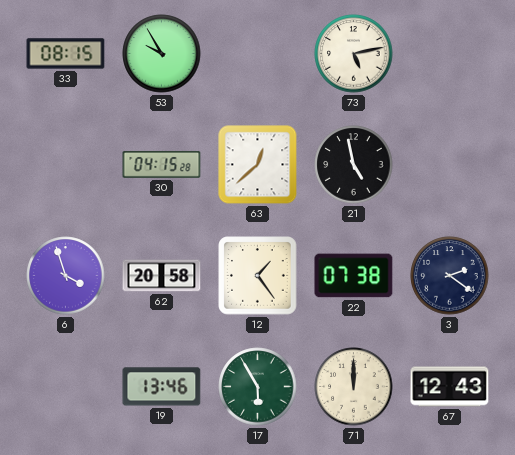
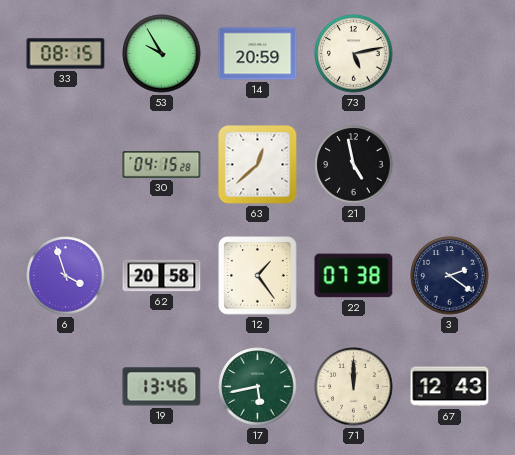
14: none -> 20:59 (258, 54)
17: 5:55 -> 5:43 (258, 387)
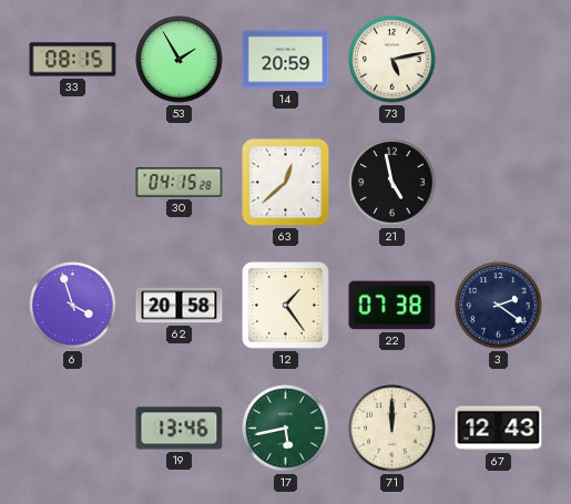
53: 9:55 -> 1:55 (180, 60)
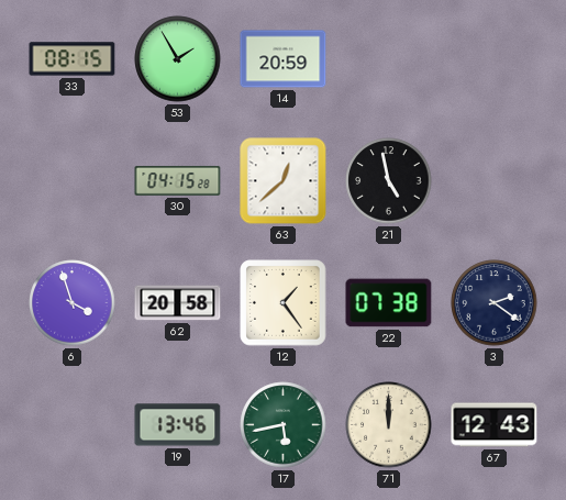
73: 5:13 -> none (392, 60)
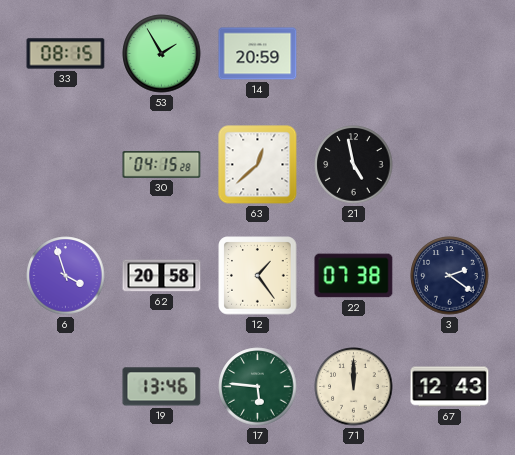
17: 5:43 -> 5:46 (258, 387)
